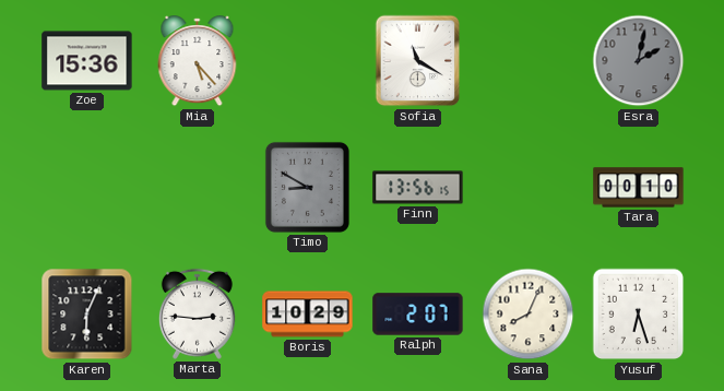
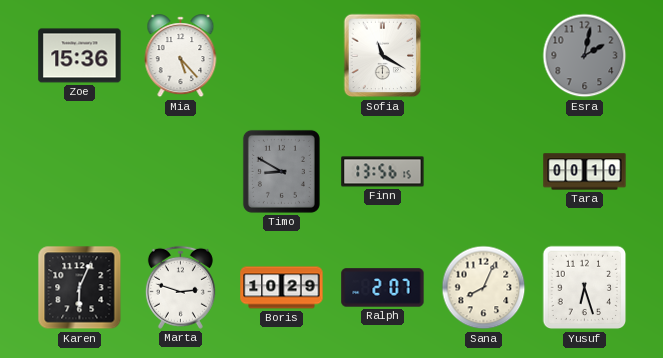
Marta: 2:46 -> 2:48 (180, 287)
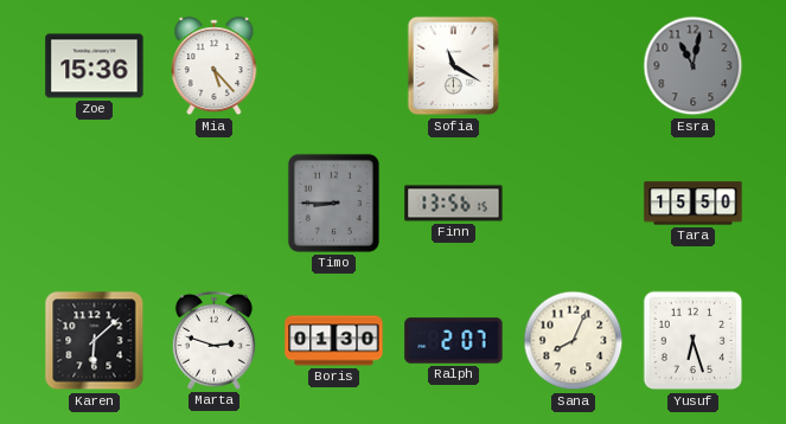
Esra: 2:02 -> 11:02 (694, 66)
Timo: 8:50 -> 8:45 (333, 203)
Tara: 00:10 -> 15:50 (694, 204)
Karen: 6:04 -> 6:08 (95, 341)
Boris: 10:29 -> 01:30 (334, 341)
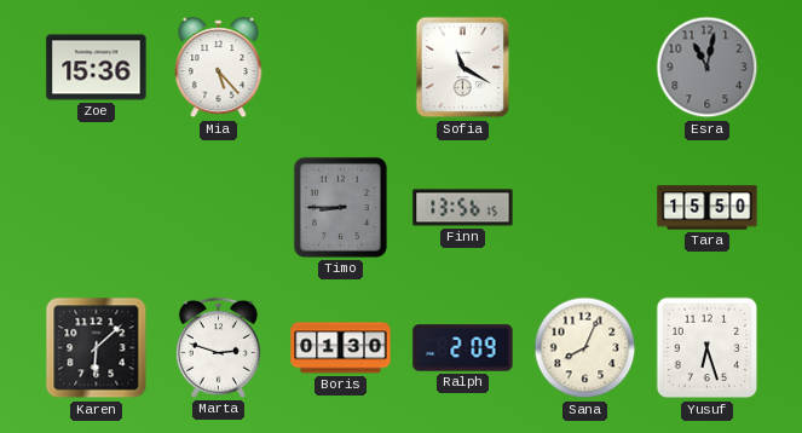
Ralph: 2:07 -> 2:09 (463, 348)
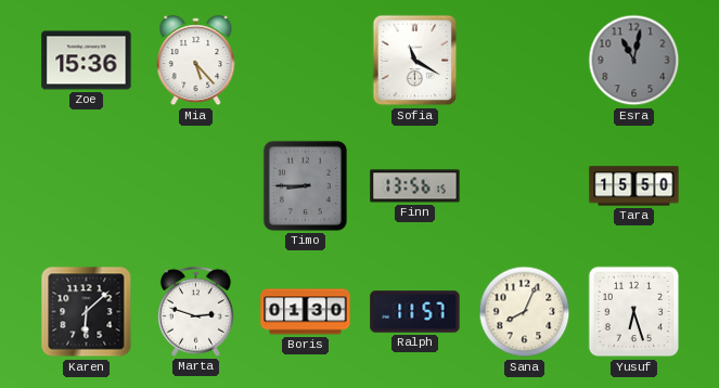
Ralph: 2:09 -> 11:57 (415, 312)
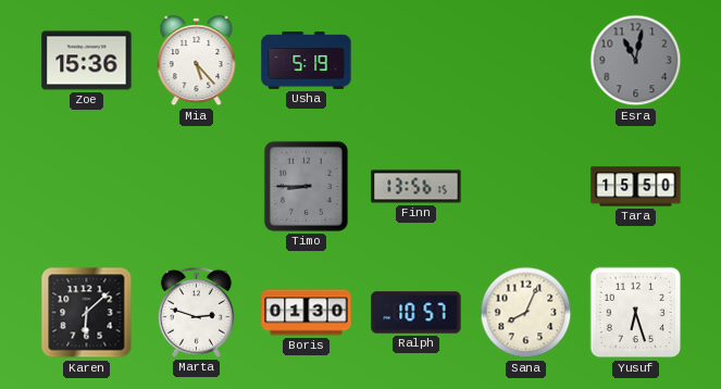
Usha: none -> 5:19 (307, 61)
Sofia: 11:20 -> none (415, 61)
Ralph: 11:57 -> 10:57 (417, 313)
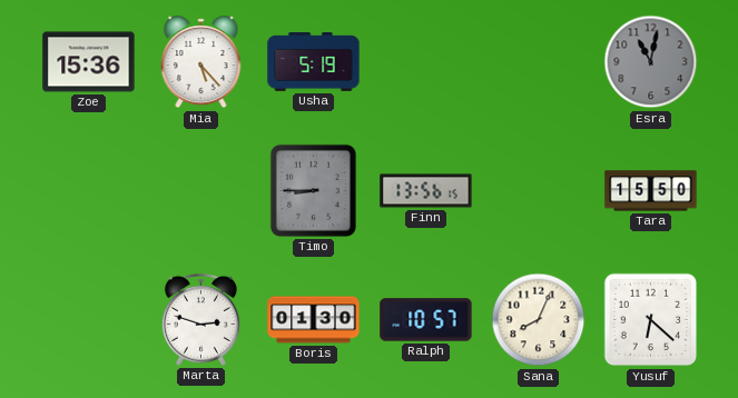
Karen: 6:08 -> none (87, 313)
Yusuf: 6:27 -> 6:22 (651, 320)
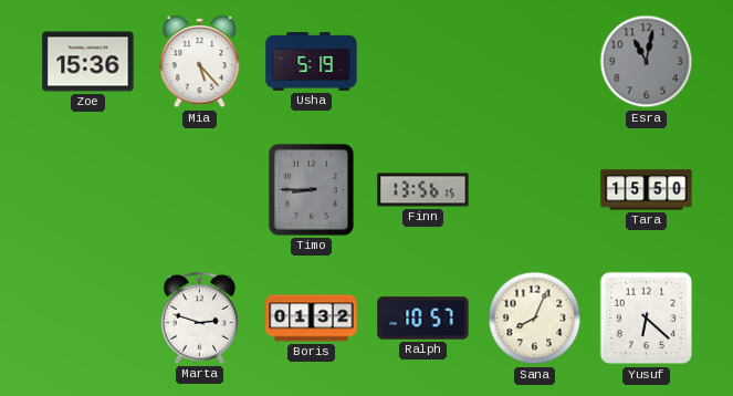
Boris: 01:30 -> 01:32 (312, 319)
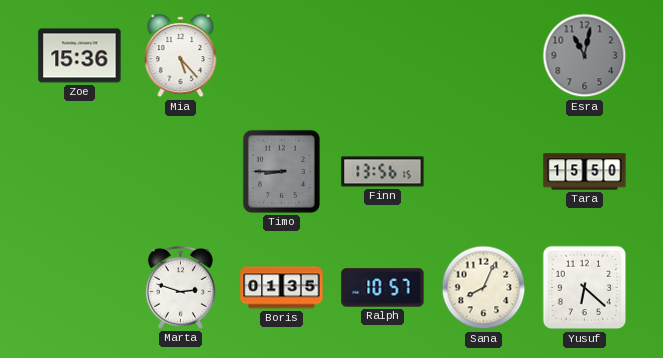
Usha: 5:19 -> none (312, 62)
Boris: 01:32 -> 01:35 (282, 288)
